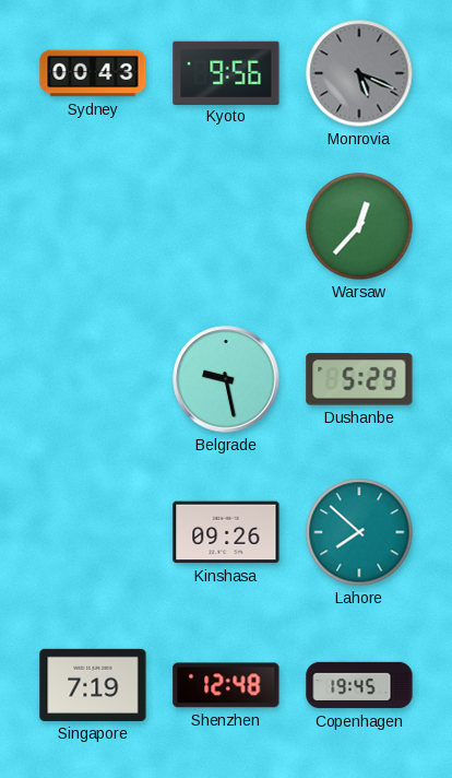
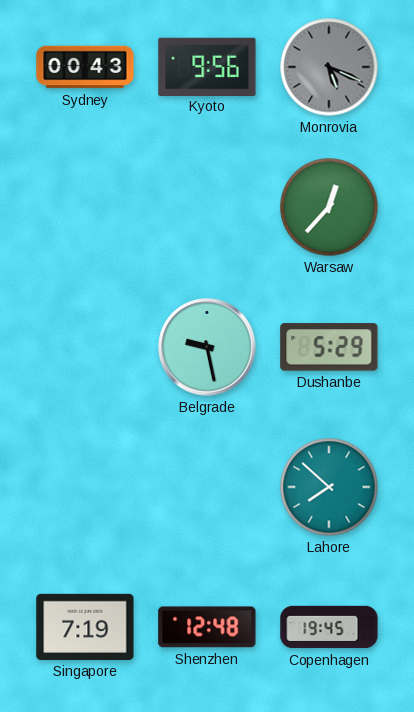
Kinshasa: 09:26 -> none (226, 532)
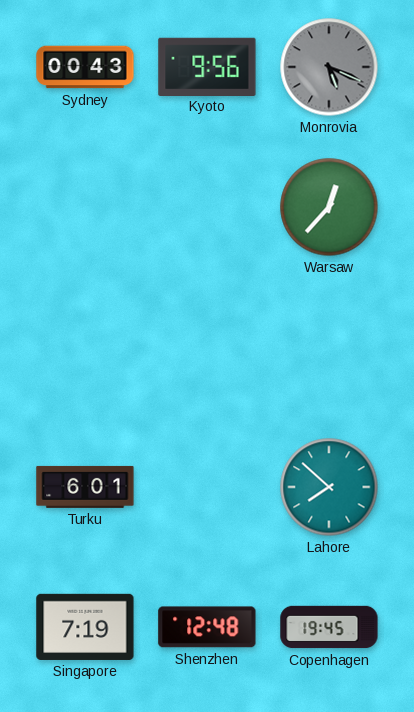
Belgrade: 9:28 -> none (207, 347)
Dushanbe: 5:29 -> none (329, 347)
Turku: none -> 6:01 (85, 487)
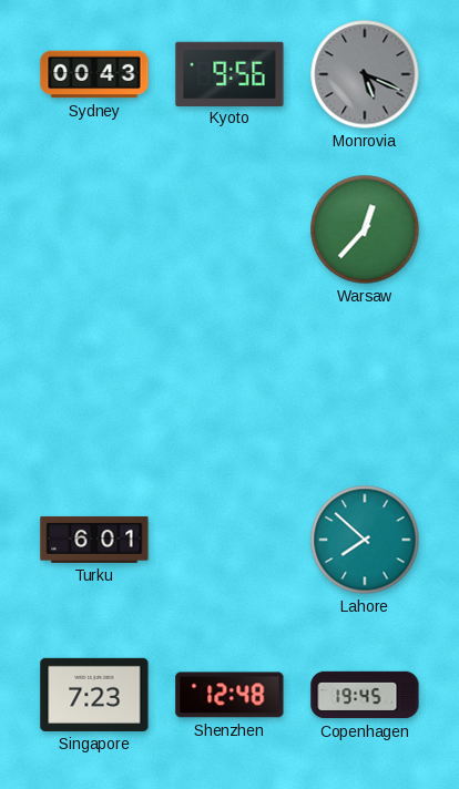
Singapore: 7:19 -> 7:23 (94, 695)
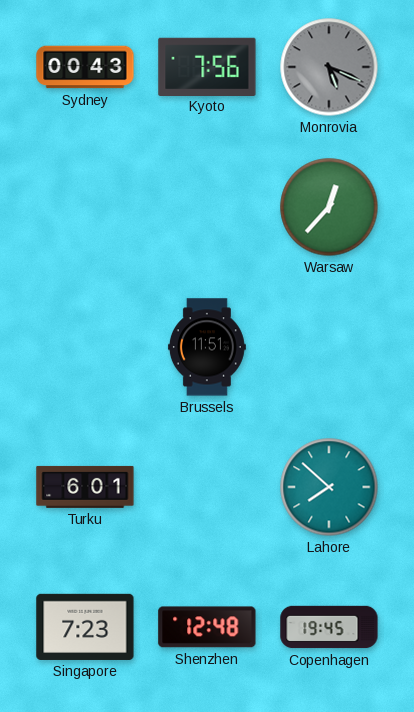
Kyoto: 9:56 -> 7:56 (207, 66)
Brussels: none -> 11:51 (207, 347)
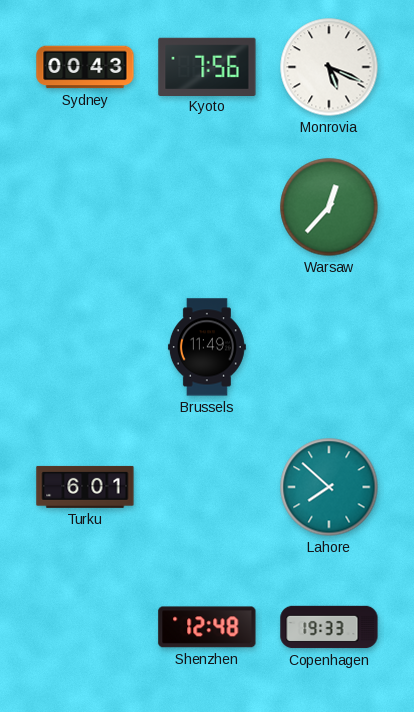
Monrovia dial: grey -> white (329, 67)
Brussels: 11:51 -> 11:49 (207, 347)
Singapore: 7:23 -> none (85, 627)
Copenhagen: 19:45 -> 19:33 (329, 627)
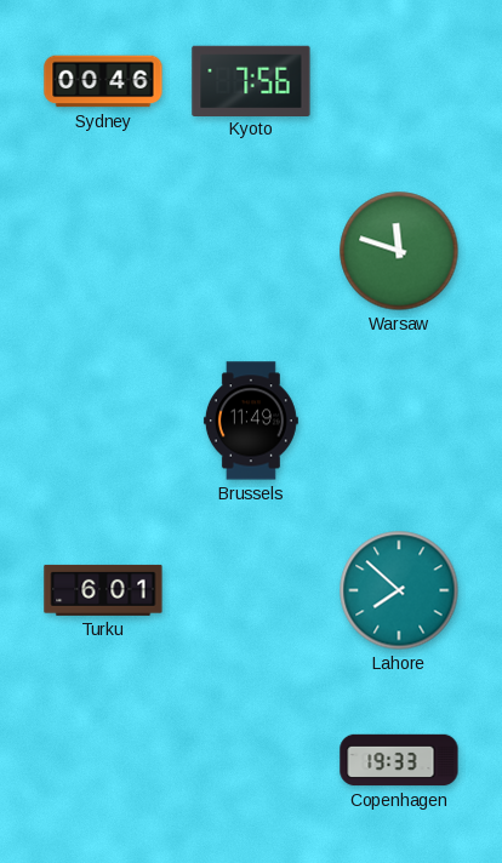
Sydney: 00:43 -> 00:46 (103, 81)
Monrovia: 5:19 -> none (329, 67)
Warsaw: 12:37 -> 11:48 (399, 251)
Shenzhen: 12:48 -> none (207, 627)
